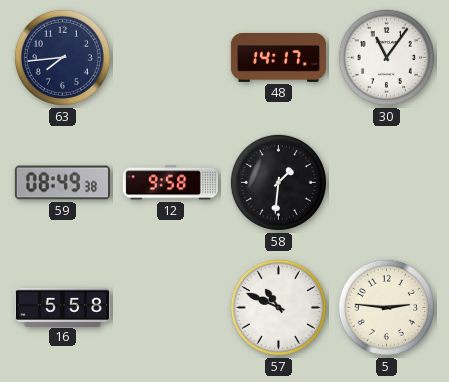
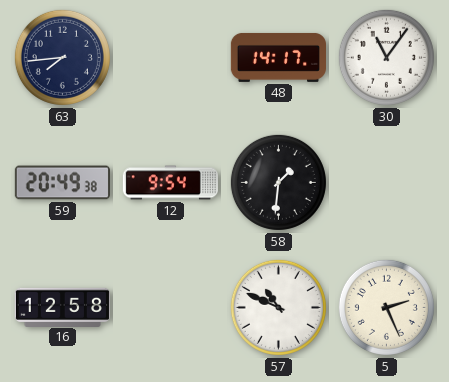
59: 08:49 -> 20:49 (62, 183)
12: 9:58 -> 9:54 (170, 183)
16: 5:58 -> 12:58 (62, 307)
5: 2:46 -> 2:26 (386, 307)
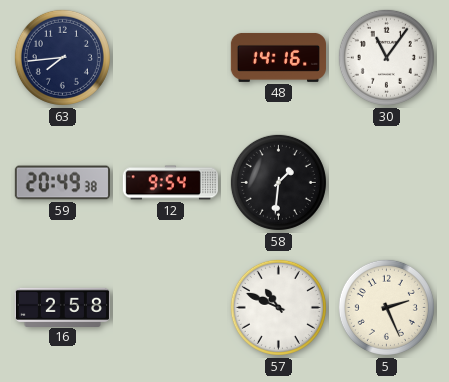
48: 14:17 -> 14:16 (278, 57)
16: 12:58 -> 2:58 (62, 307)
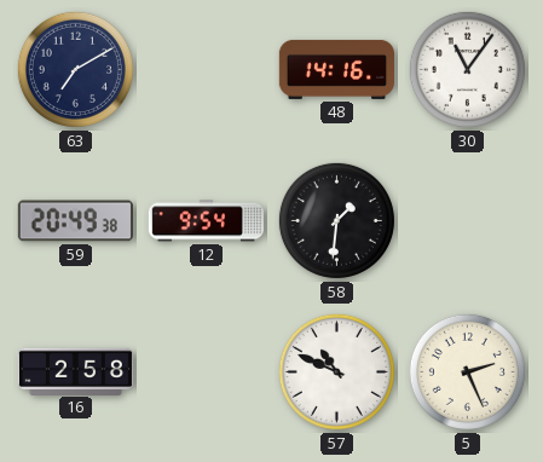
63: 7:44 -> 7:10 (75, 69)
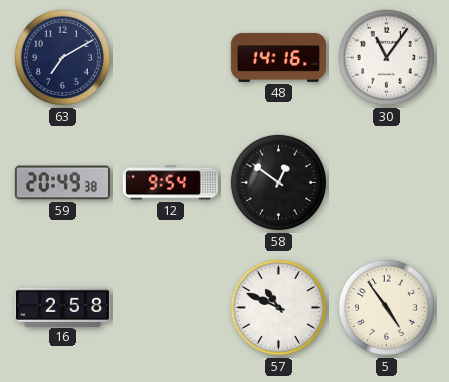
58: 1:31 -> 12:51 (278, 182)
5: 2:26 -> 4:54 (386, 307)
